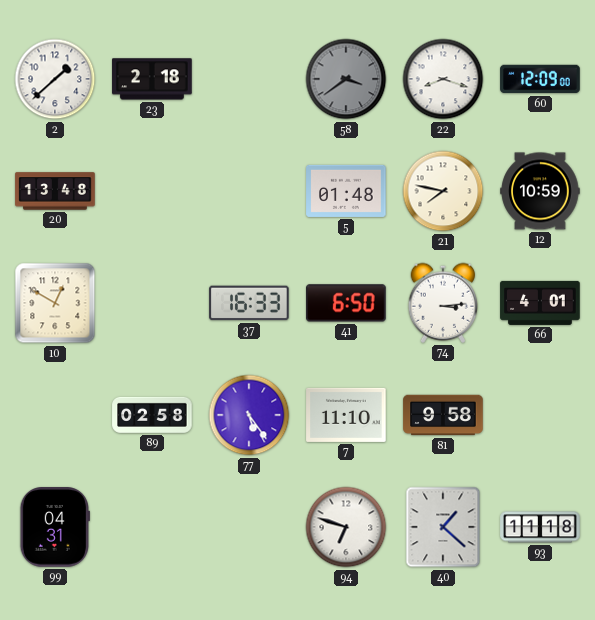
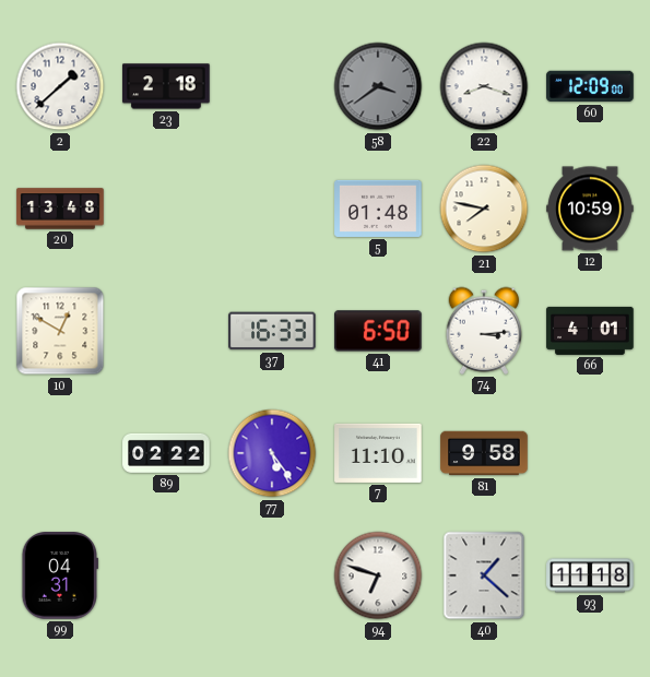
89: 02:58 -> 02:22 (166, 453)
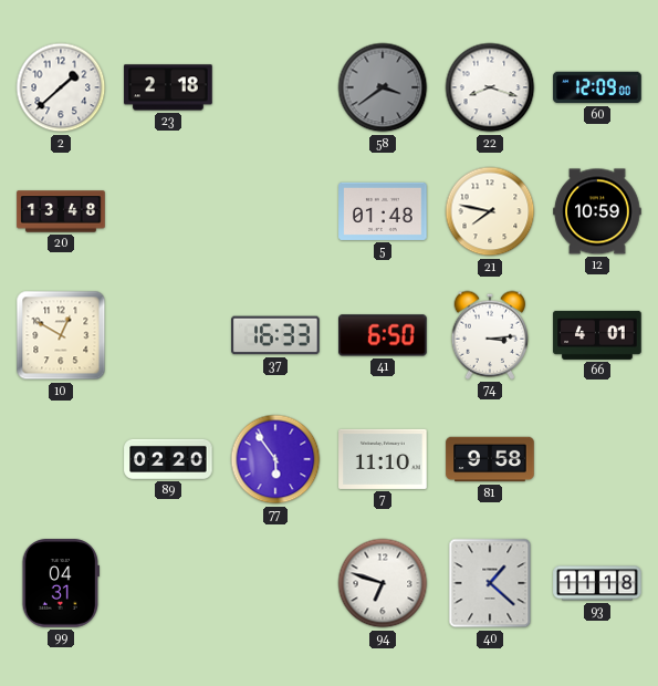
89: 02:22 -> 02:20 (168, 459)
77: 5:24 -> 5:54 (275, 459)
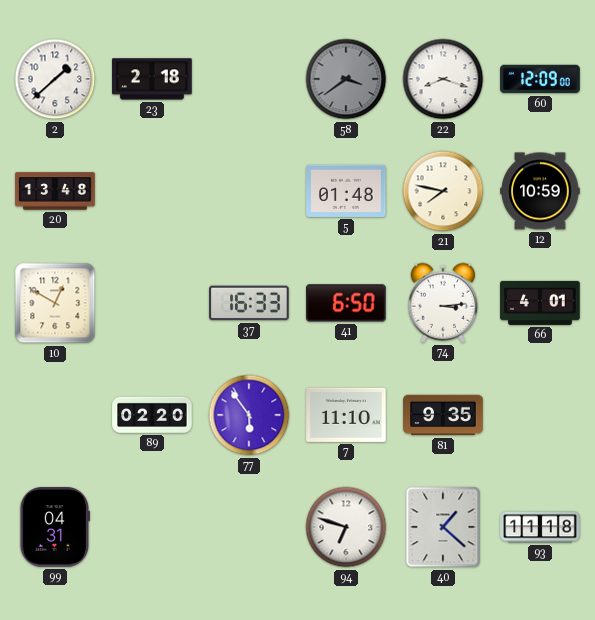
81: 9:58 -> 9:35 (443, 415)
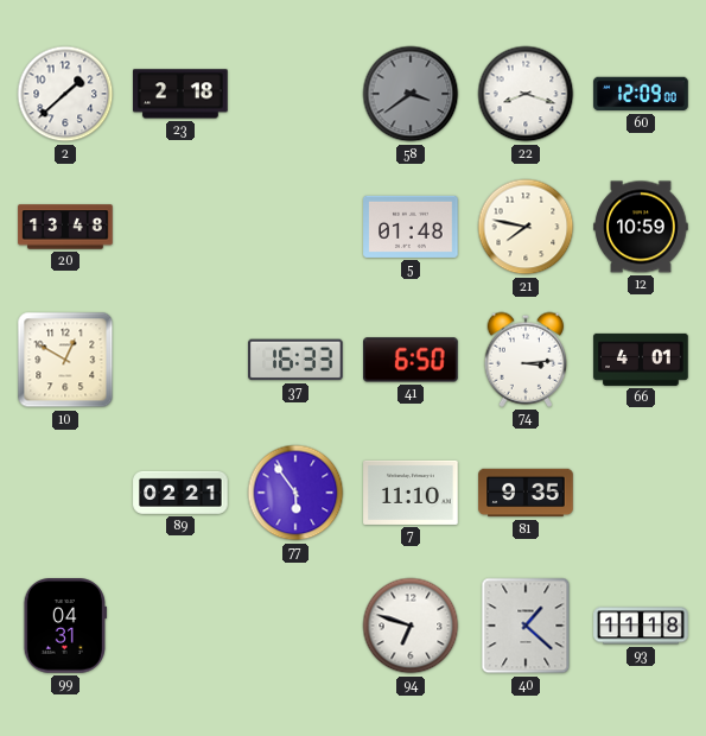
89: 02:20 -> 02:21 (180, 493)
